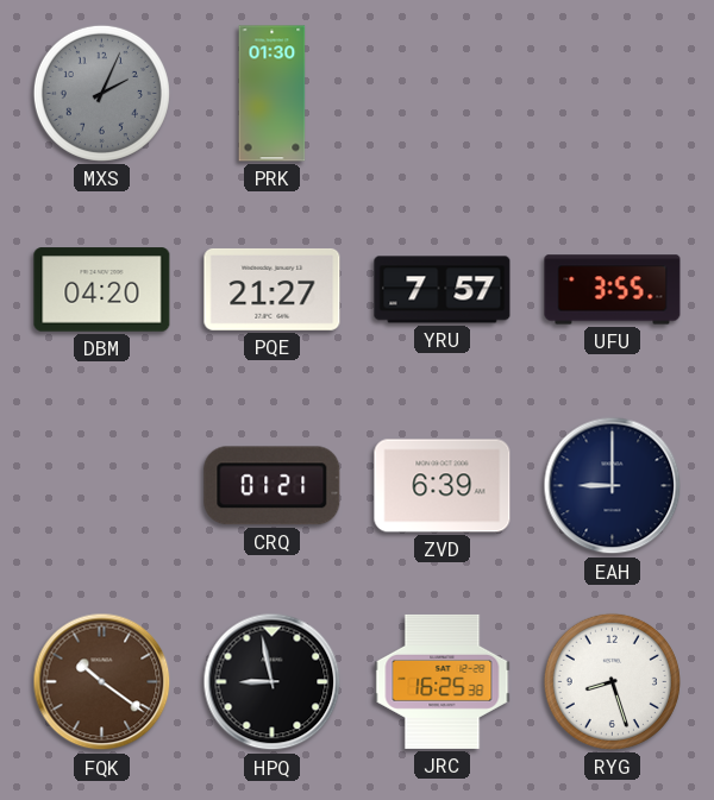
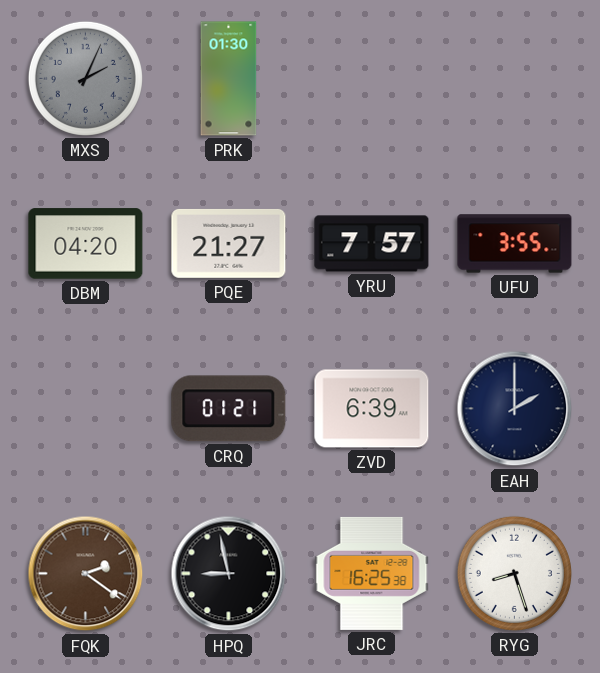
EAH: 9:00 -> 2:00 (515, 409)
FQK: 10:21 -> 2:21 (86, 574)
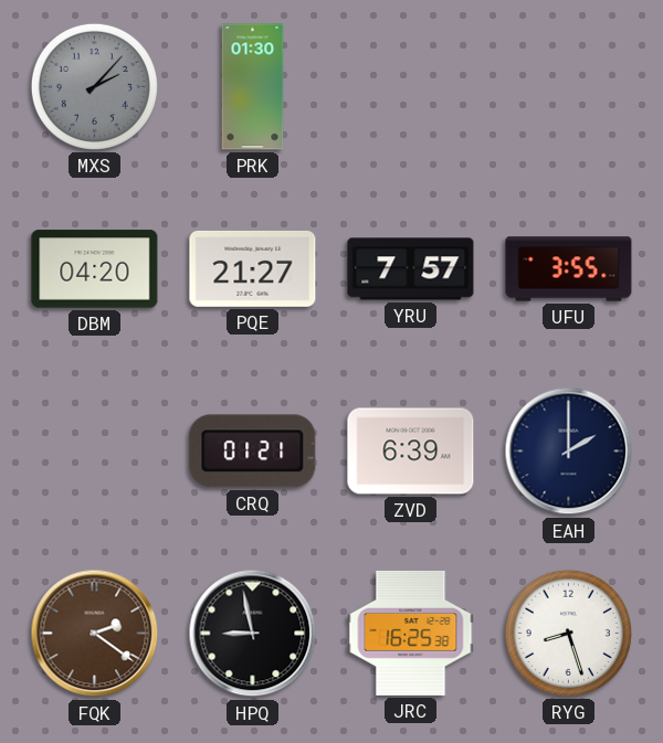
MXS: 2:04 -> 2:07 (94, 86)
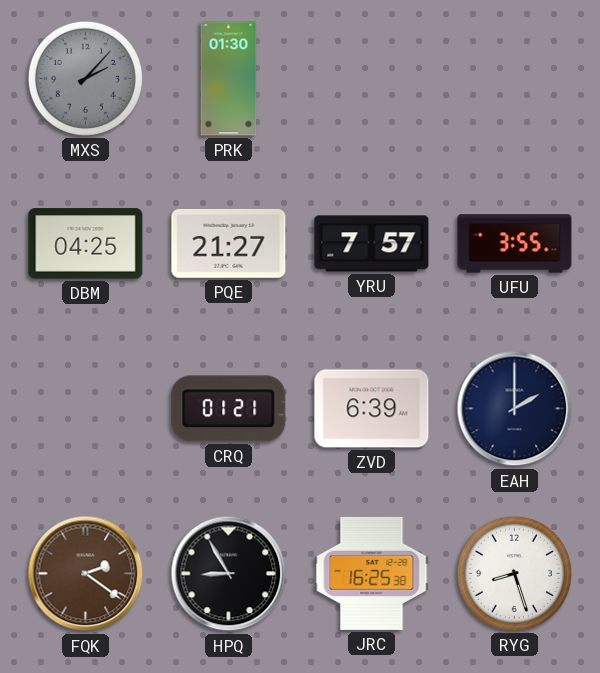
DBM: 04:20 -> 04:25 (86, 244)
HPQ: 8:58 -> 8:55 (229, 574)
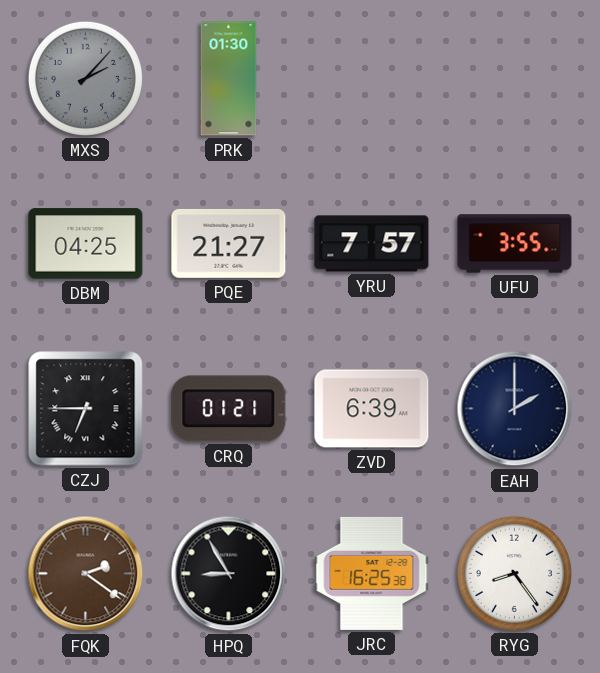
CZJ: none -> 6:45 (86, 409)
RYG: 8:27 -> 8:24 (514, 573)
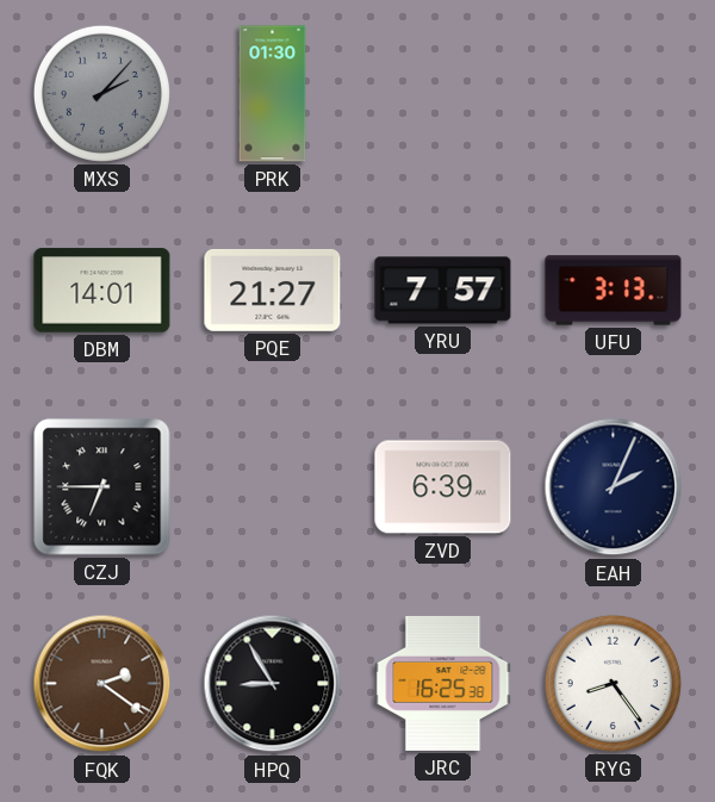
DBM: 04:25 -> 14:01 (102, 291)
UFU: 3:55 -> 3:13 (614, 291)
CRQ: 01:21 -> none (229, 409)
EAH: 2:00 -> 2:04 (614, 487)
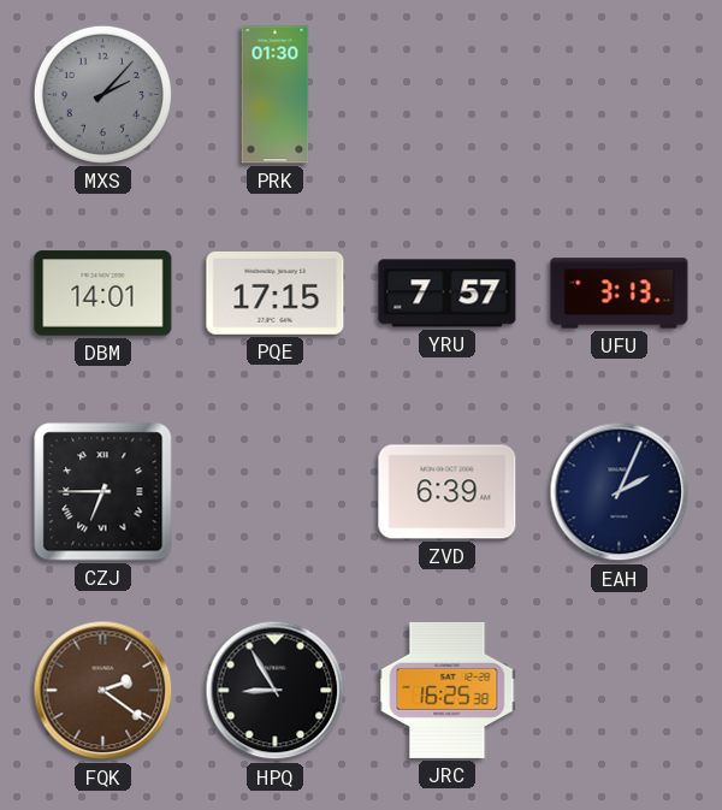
PQE: 21:27 -> 17:15 (276, 292)
RYG: 8:24 -> none (613, 683)
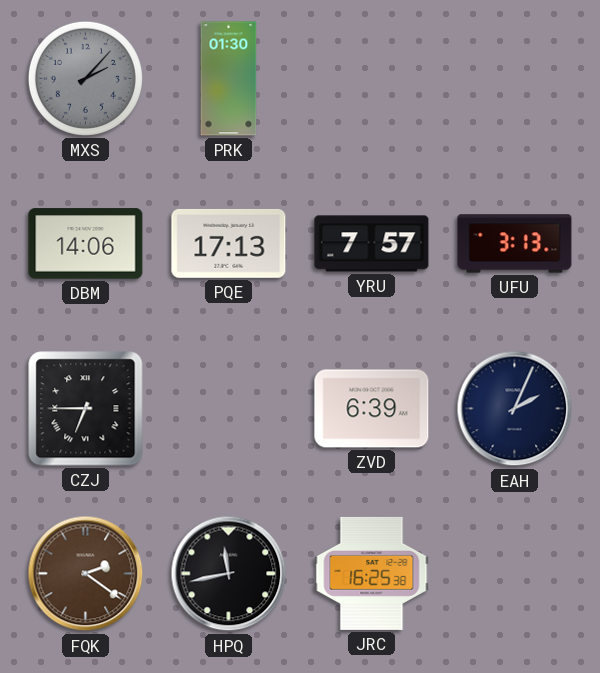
DBM: 14:01 -> 14:06 (86, 244)
PQE: 17:15 -> 17:13 (229, 243)
HPQ: 8:55 -> 11:43 (229, 574)
